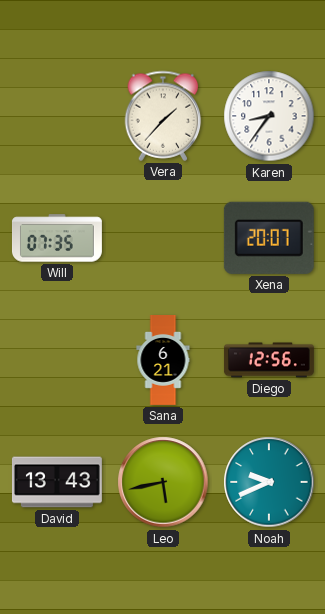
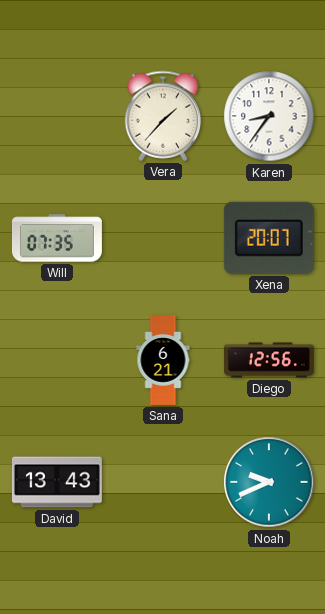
Leo: 5:43 -> none (163, 482)
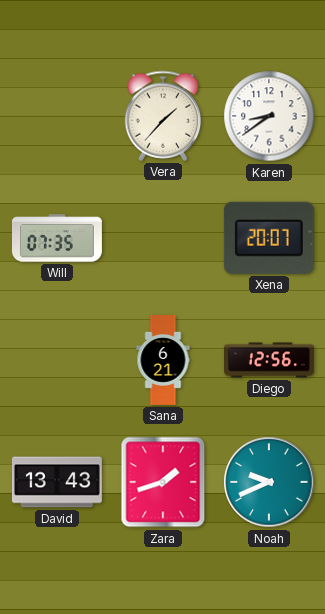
Karen: 8:36 -> 8:39 (269, 116)
Zara: none -> 1:42 (163, 482)
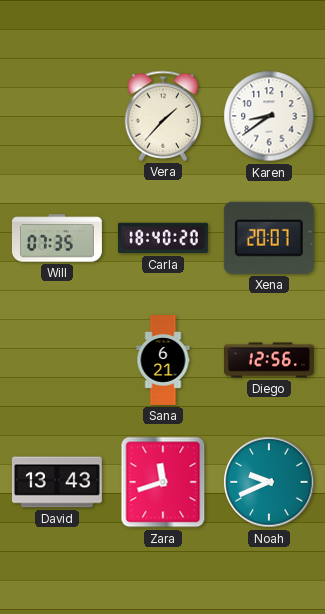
Carla: none -> 18:40 (163, 238)
Zara: 1:42 -> 11:42 (163, 482)
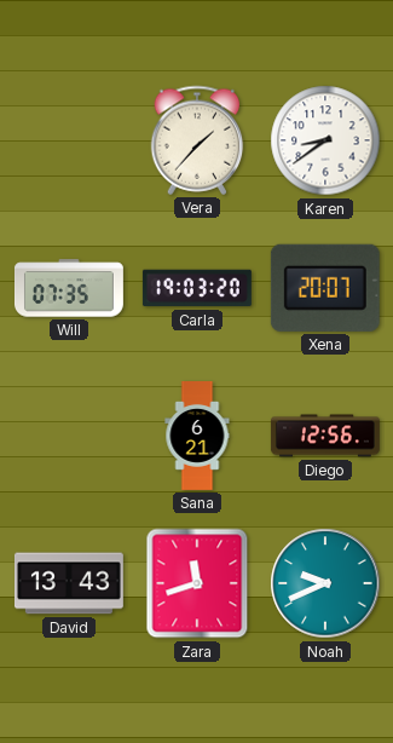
Carla: 18:40 -> 19:03 (197, 288)
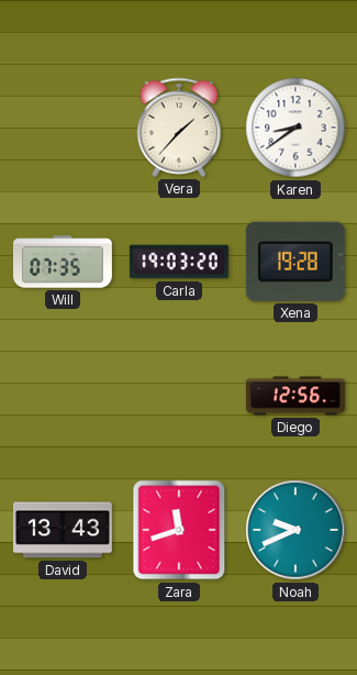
Xena: 20:07 -> 19:28 (295, 262)
Sana: 6:21 -> none (197, 437)
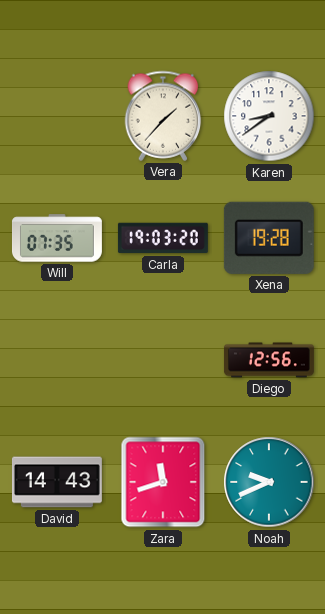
David: 13:43 -> 14:43 (57, 482)
